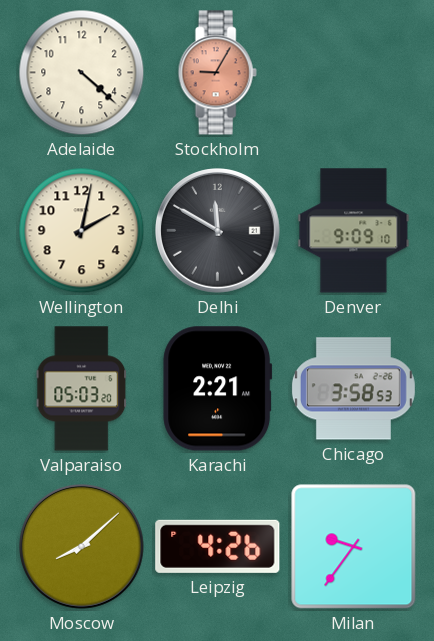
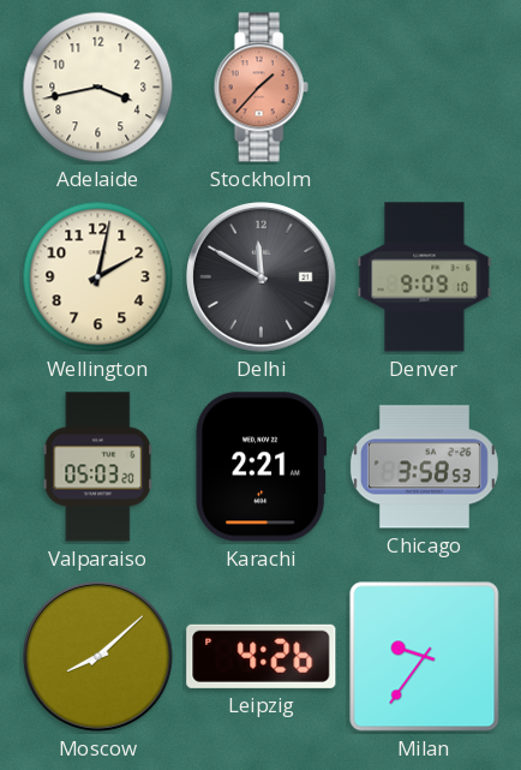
Adelaide: 4:22 -> 3:43 (98, 88)
Stockholm: 9:05 -> 1:37 (260, 88)
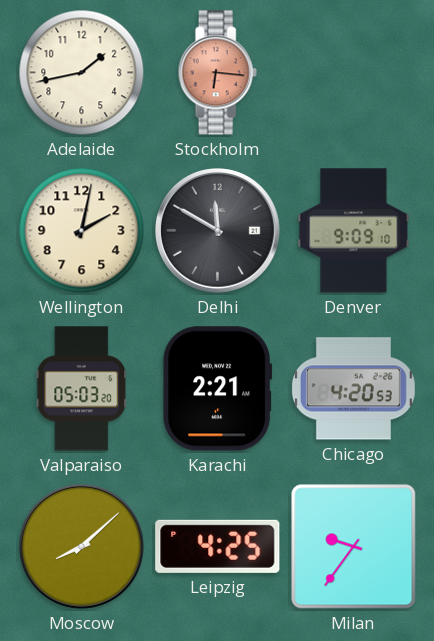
Adelaide: 3:43 -> 1:43 (82, 73)
Stockholm: 1:37 -> 6:16 (217, 73)
Chicago: 3:58 -> 4:20 (353, 389)
Leipzig: 4:26 -> 4:25 (218, 546)
